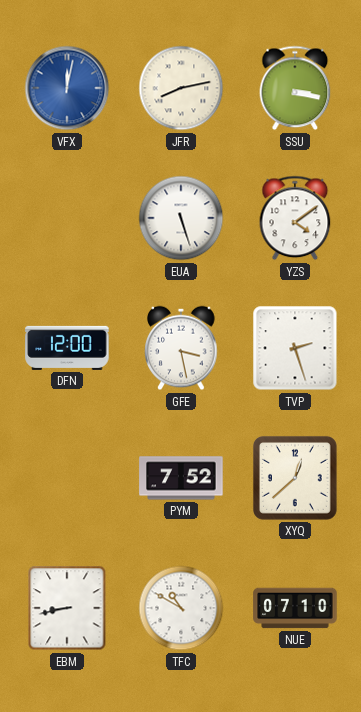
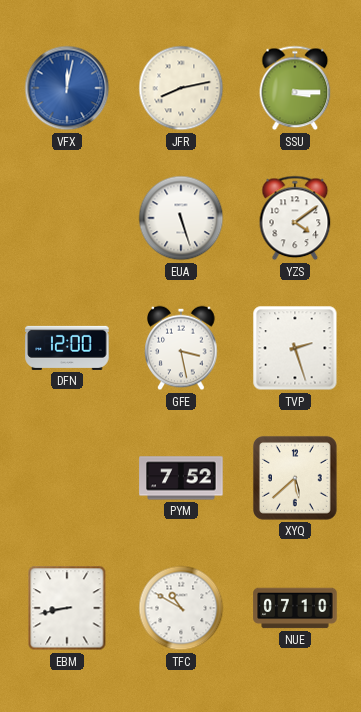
SSU: 3:17 -> 3:15 (295, 88)
XYQ: 12:38 -> 5:38 (295, 478)
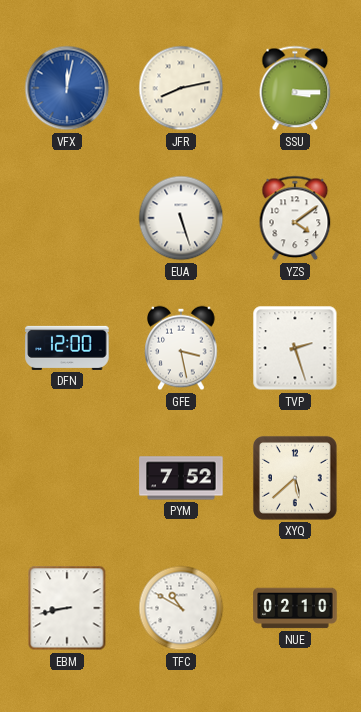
NUE: 07:10 -> 02:10 (295, 608)
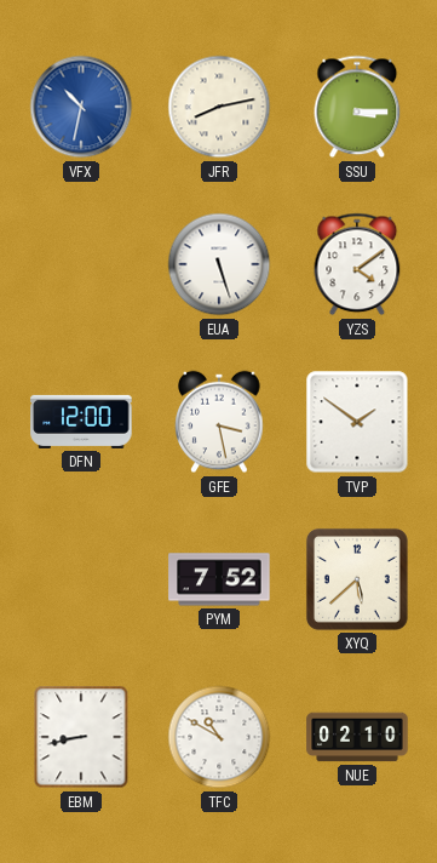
VFX: 12:02 -> 10:32 (81, 107)
TVP: 2:27 -> 1:51 (357, 422)
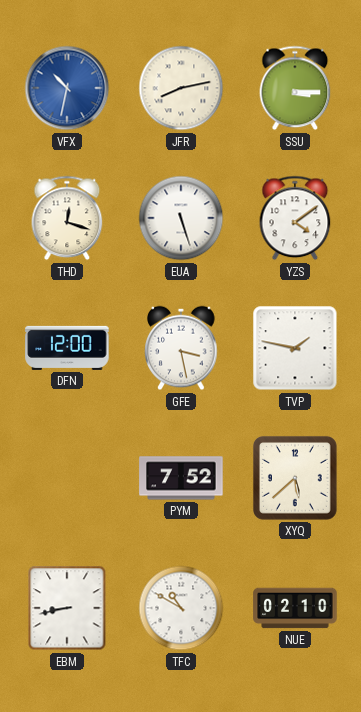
THD: none -> 12:18 (67, 218)
TVP: 1:51 -> 1:47 (295, 348)
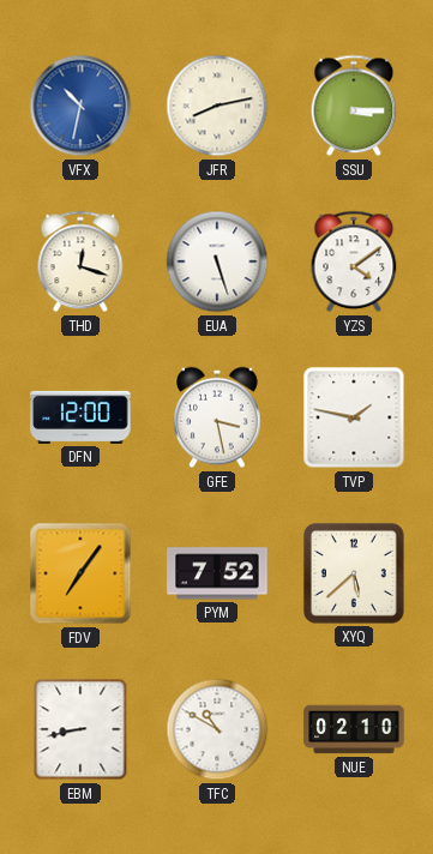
FDV: none -> 7:06 (80, 573)
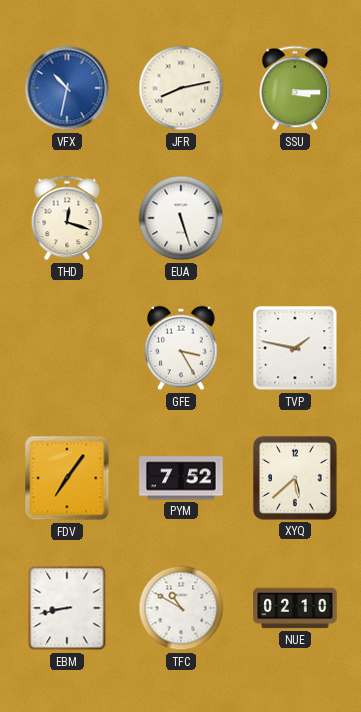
YZS: 4:09 -> none (354, 261)
DFN: 12:00 -> none (80, 417)
GFE: 3:28 -> 3:25 (181, 348)
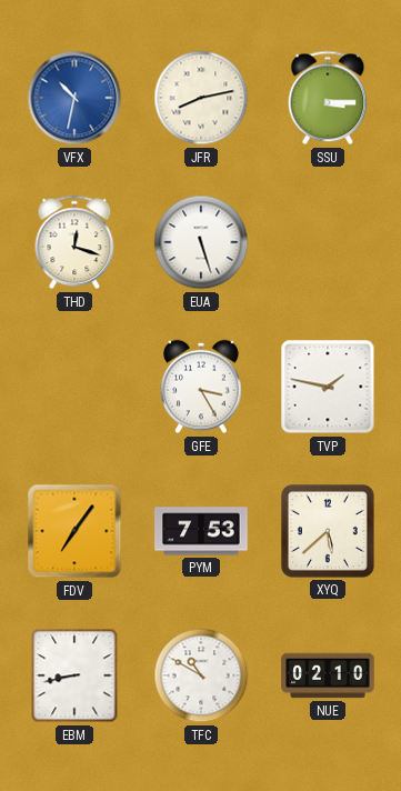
PYM: 7:52 -> 7:53 (201, 531)
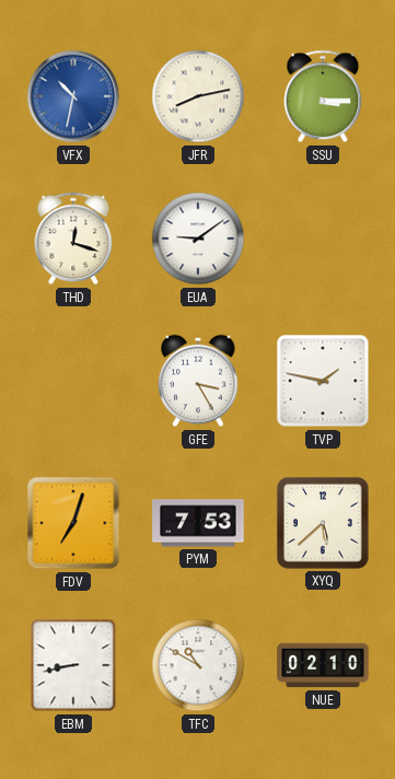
EUA: 5:27 -> 9:09 (198, 239)
FDV: 7:06 -> 7:03 (73, 523)
